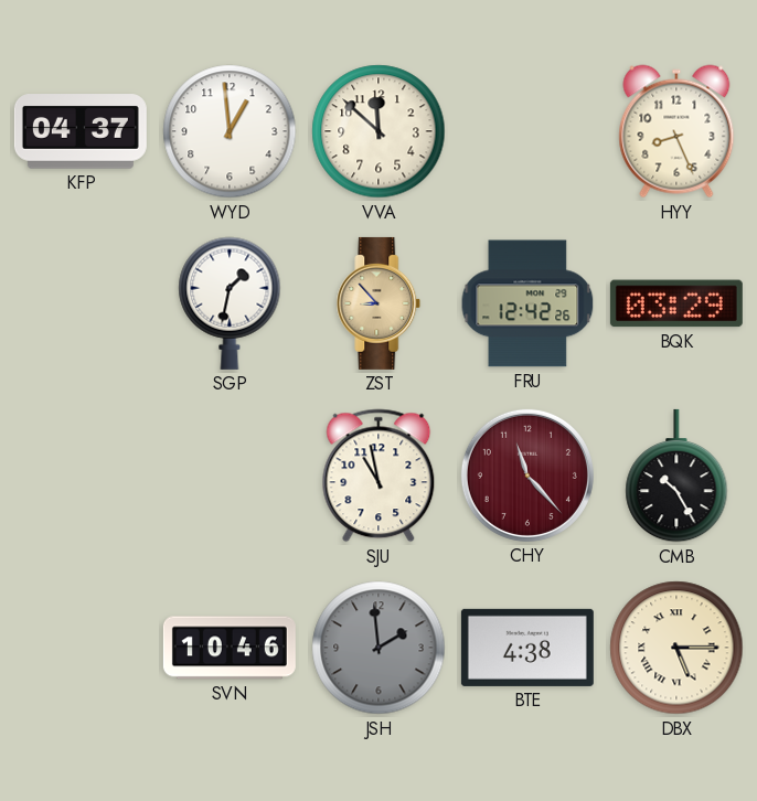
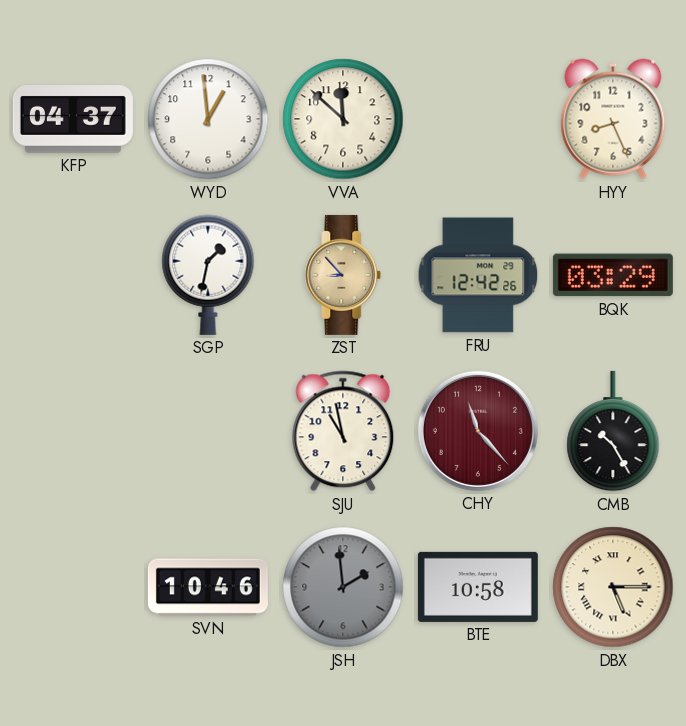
BTE: 4:38 -> 10:58 (478, 587)
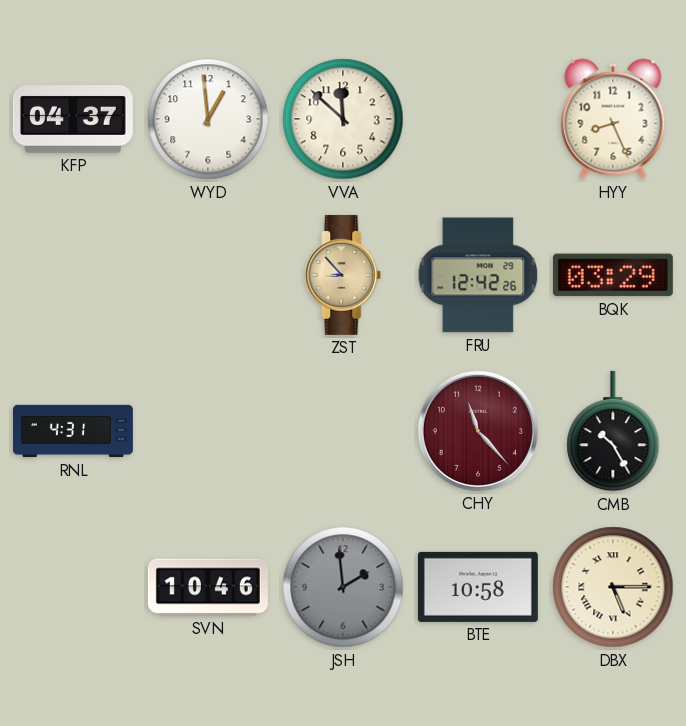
SGP: 1:32 -> none (208, 275)
RNL: none -> 4:31 (73, 431)
SJU: 10:58 -> none (343, 431)
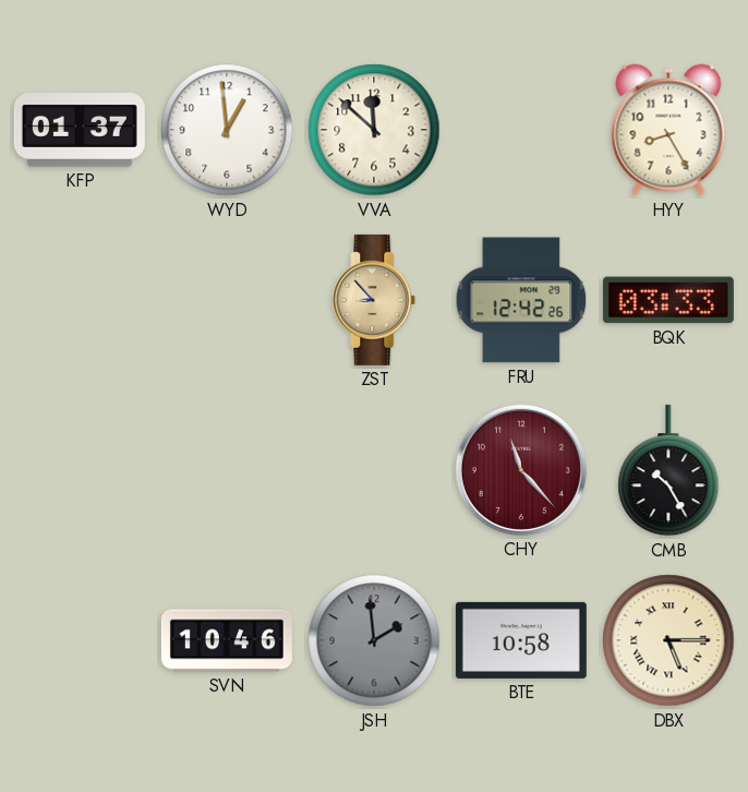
KFP: 04:37 -> 01:37 (80, 130)
HYY: 8:26 -> 8:25 (668, 130)
BQK: 03:29 -> 03:33 (668, 300)
RNL: 4:31 -> none (73, 431)
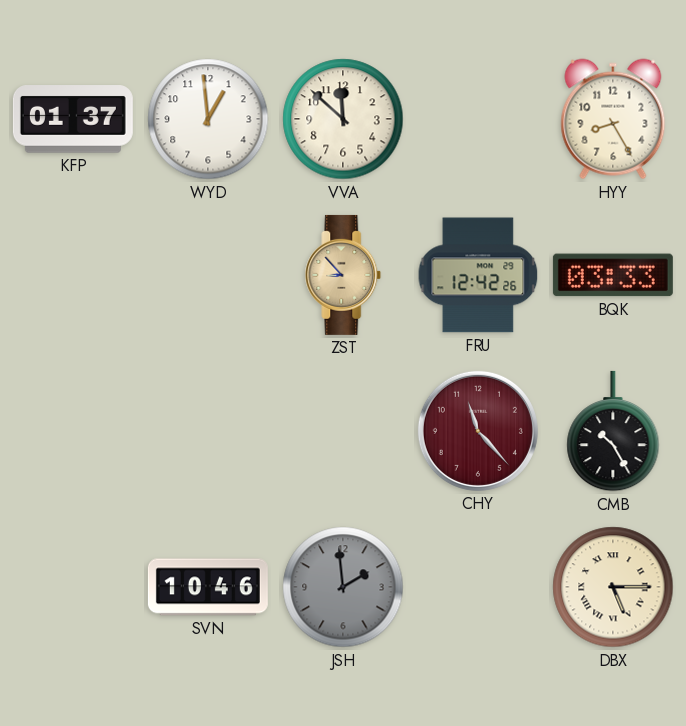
BTE: 10:58 -> none (521, 640)
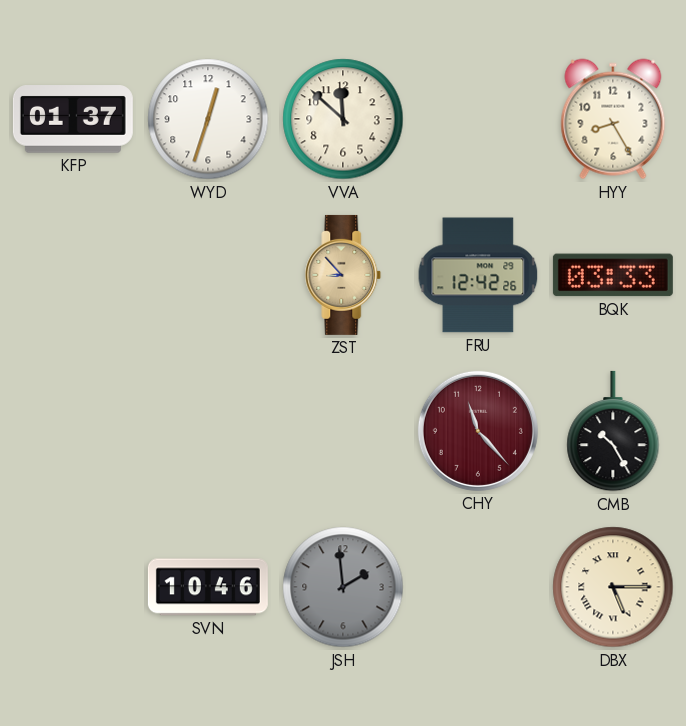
WYD: 12:59 -> 12:33 (208, 119)
